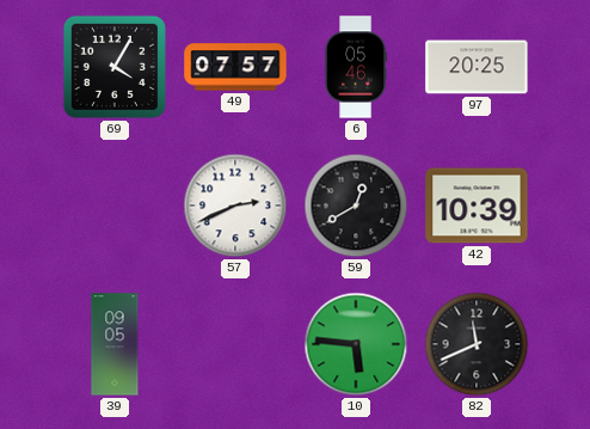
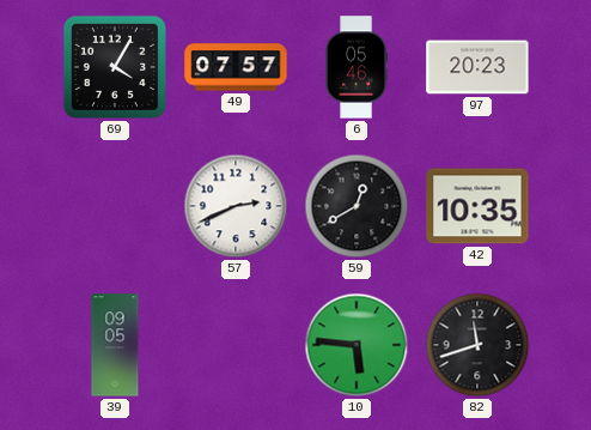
97: 20:25 -> 20:23 (477, 67)
42: 10:39 -> 10:35 (477, 206)
82: 11:41 -> 11:42 (477, 345)
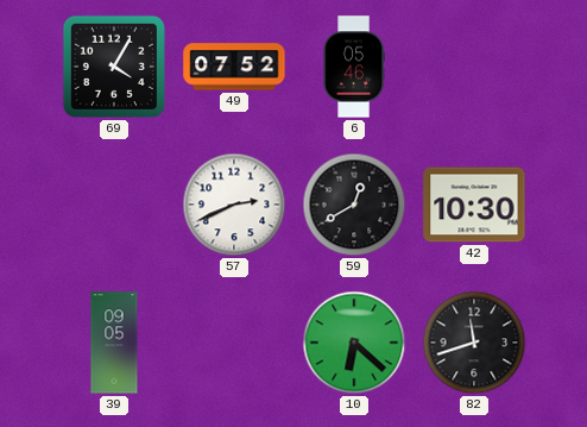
49: 07:57 -> 07:52 (234, 67)
97: 20:23 -> none (477, 67)
42: 10:35 -> 10:30 (474, 205)
10: 5:46 -> 6:22 (354, 343)
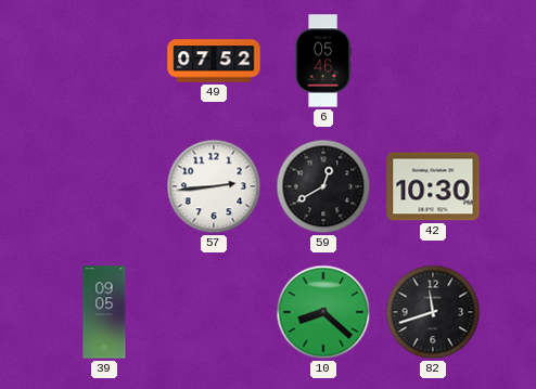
69: 4:05 -> none (114, 67)
57: 2:41 -> 2:44 (214, 186)
10: 6:22 -> 8:22 (323, 312)
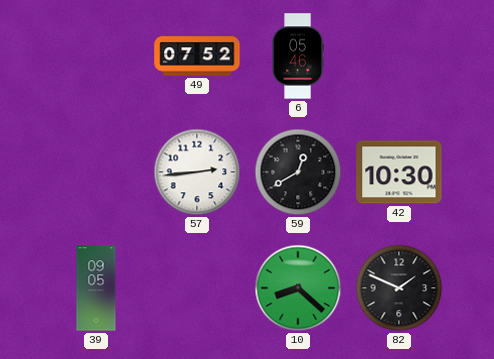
82: 11:42 -> 1:49 (399, 288)
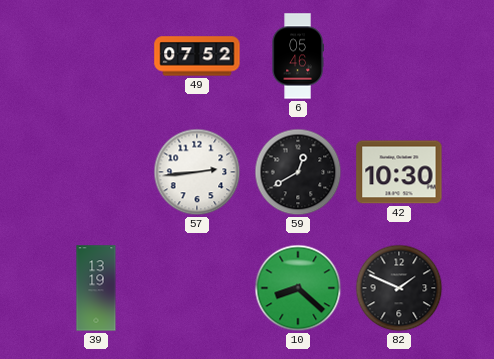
39: 09:05 -> 13:19 (96, 288)
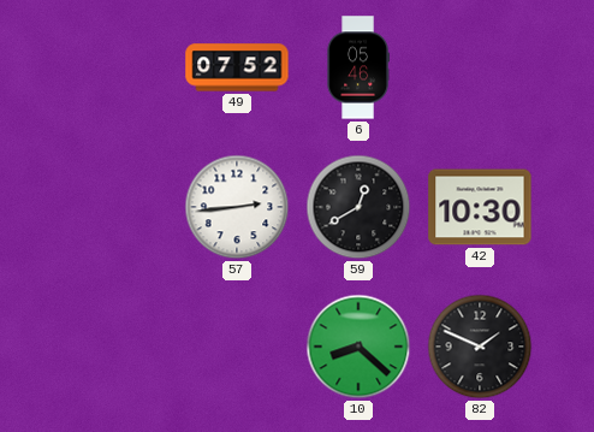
39: 13:19 -> none (96, 288)
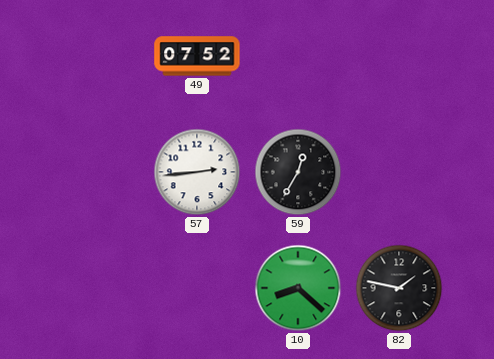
6: 05:46 -> none (358, 67)
59: 12:40 -> 12:35 (298, 172)
42: 10:30 -> none (480, 207)
82: 1:49 -> 1:47 (399, 288)
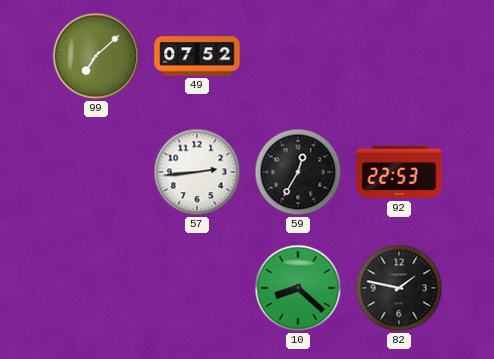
99: none -> 7:08 (96, 56)
92: none -> 22:53 (399, 172)
